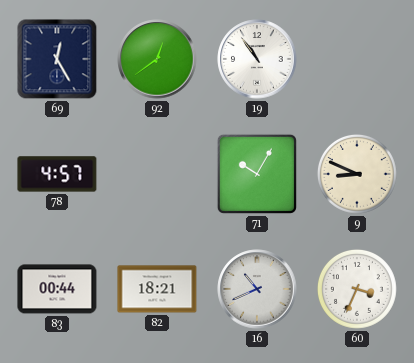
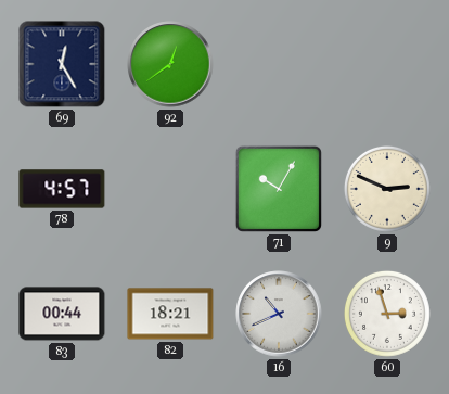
19: 10:54 -> none (257, 59)
9: 8:49 -> 2:49 (387, 189)
60: 3:34 -> 2:57 (387, 314)
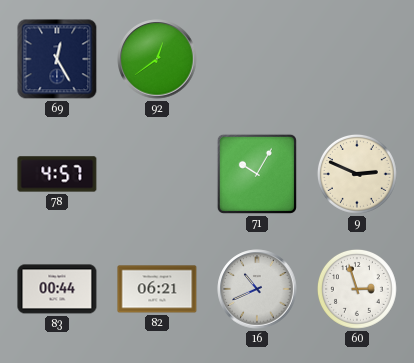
82: 18:21 -> 06:21 (157, 289)
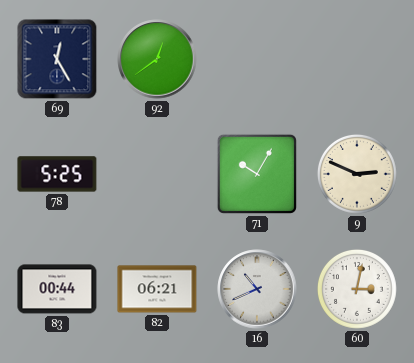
78: 4:57 -> 5:25 (57, 174)
60: 2:57 -> 3:02 (357, 289)
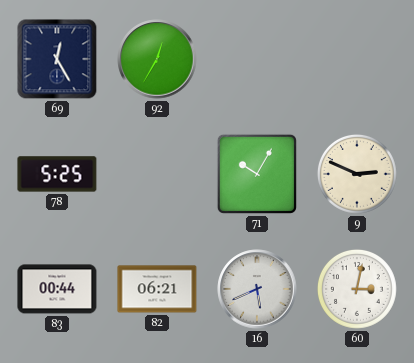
92: 12:39 -> 12:35 (157, 59)
16: 10:41 -> 5:41 (257, 289)
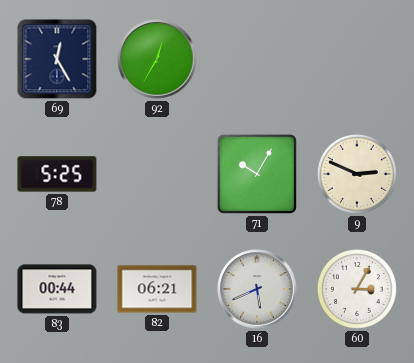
60: 3:02 -> 3:05 (357, 289)
